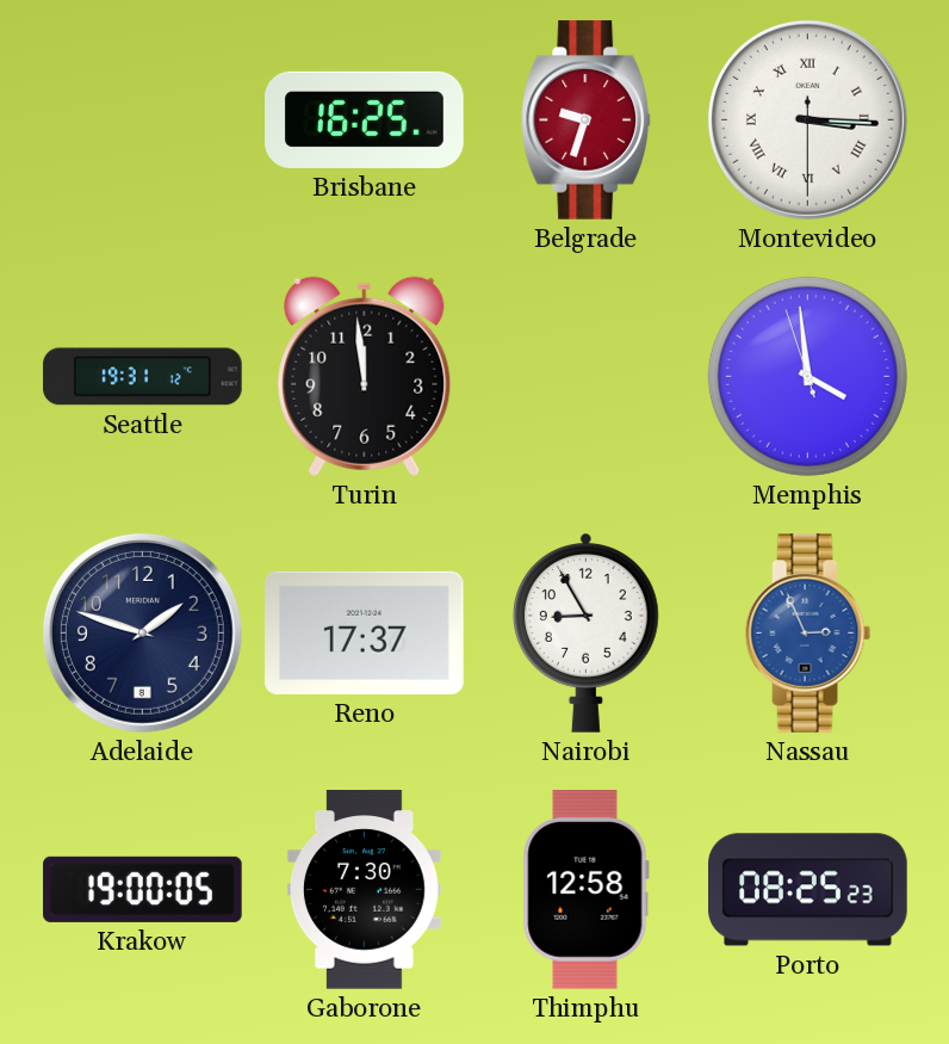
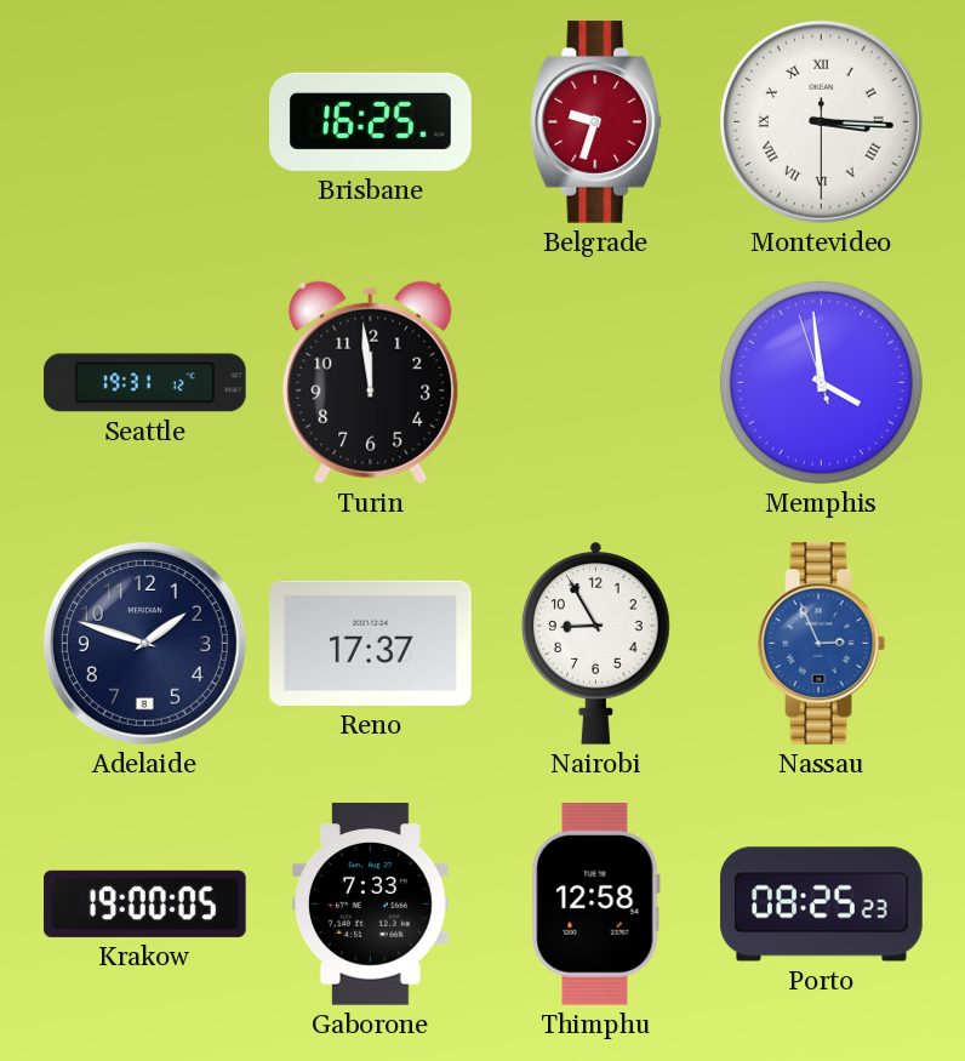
Gaborone: 7:30 -> 7:33 (370, 905)
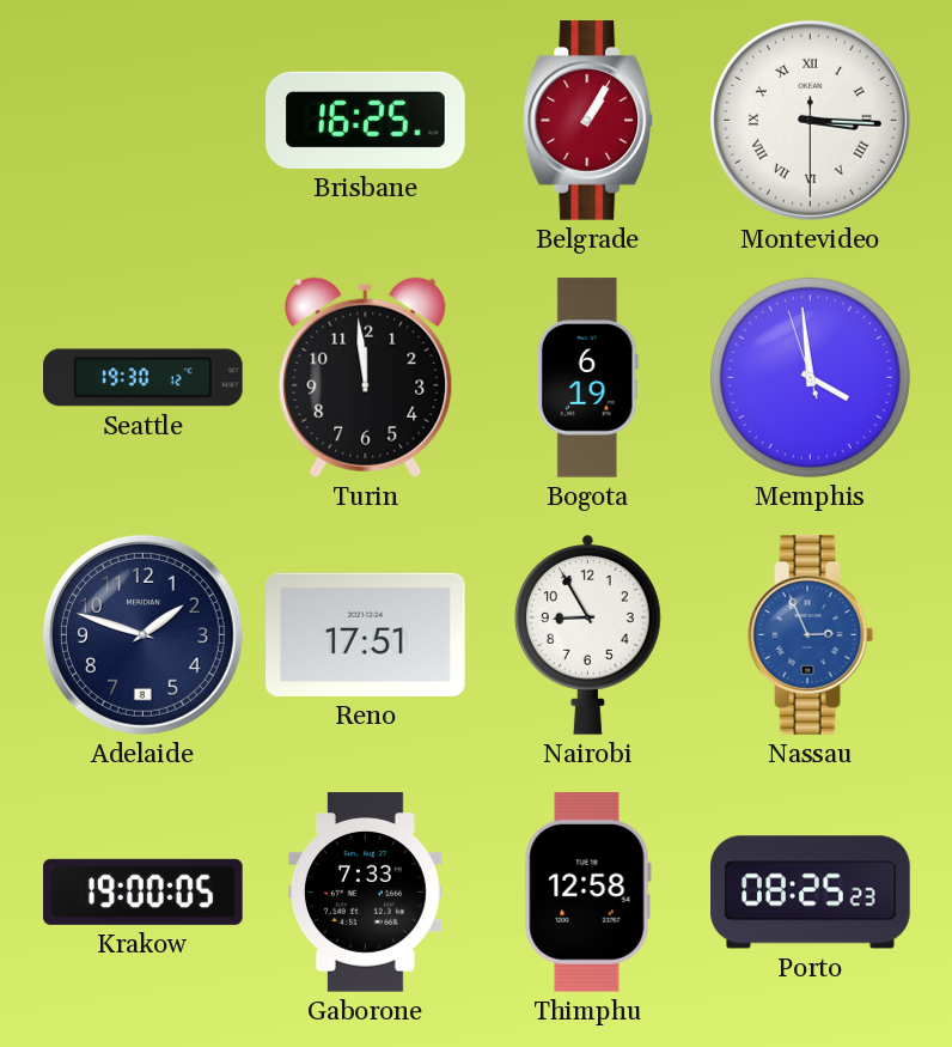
Belgrade: 9:33 -> 1:05 (588, 121)
Seattle: 19:31 -> 19:30 (144, 378)
Bogota: none -> 6:19 (587, 378)
Reno: 17:37 -> 17:51 (366, 634)
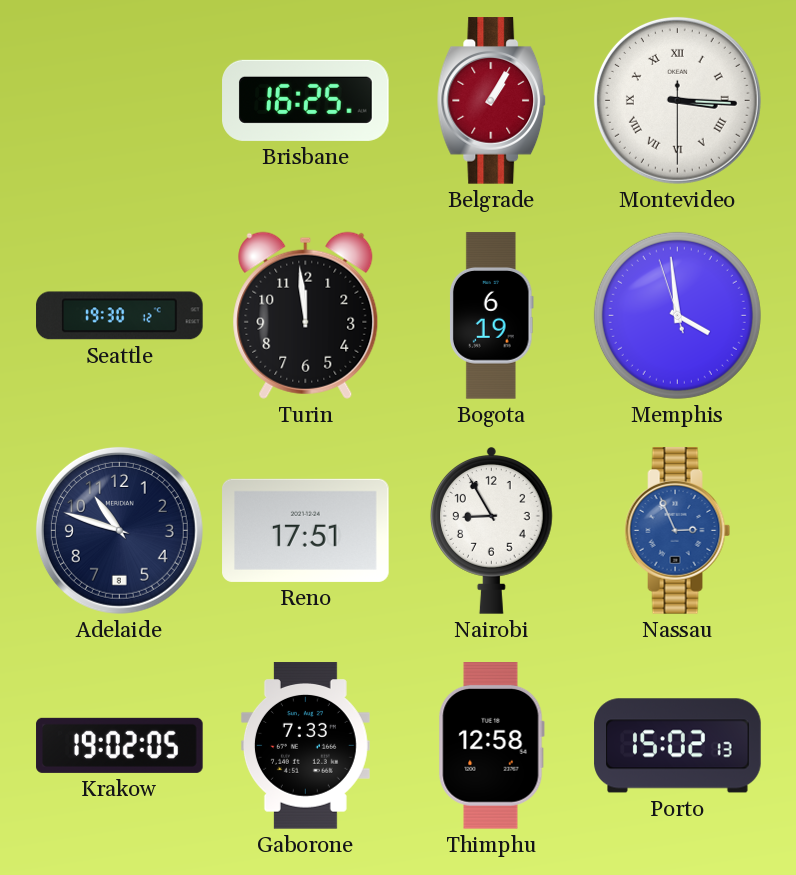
Adelaide: 1:48 -> 10:48 (119, 530)
Krakow: 19:00 -> 19:02 (120, 745)
Porto: 08:25 -> 15:02 (678, 746)
